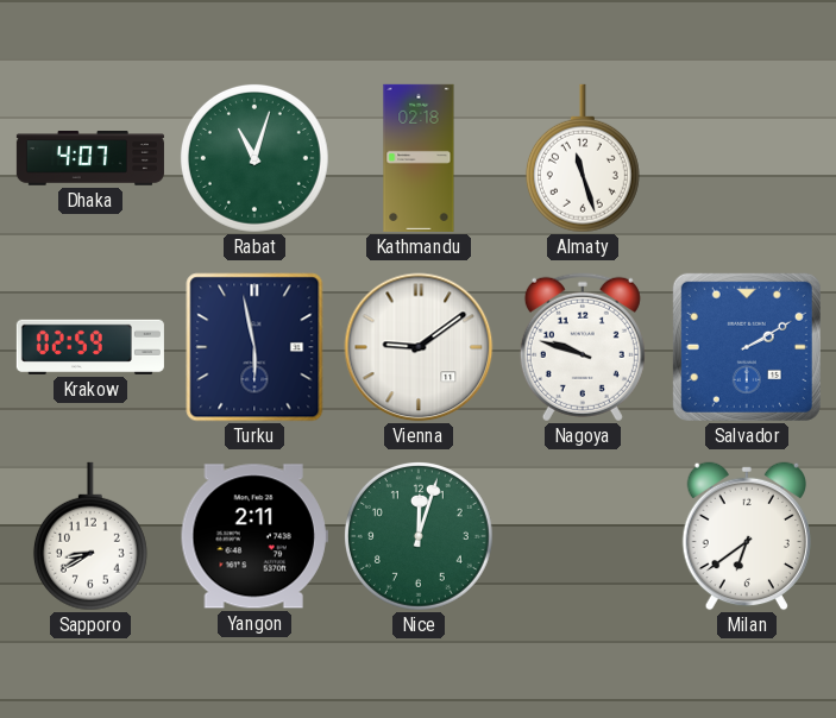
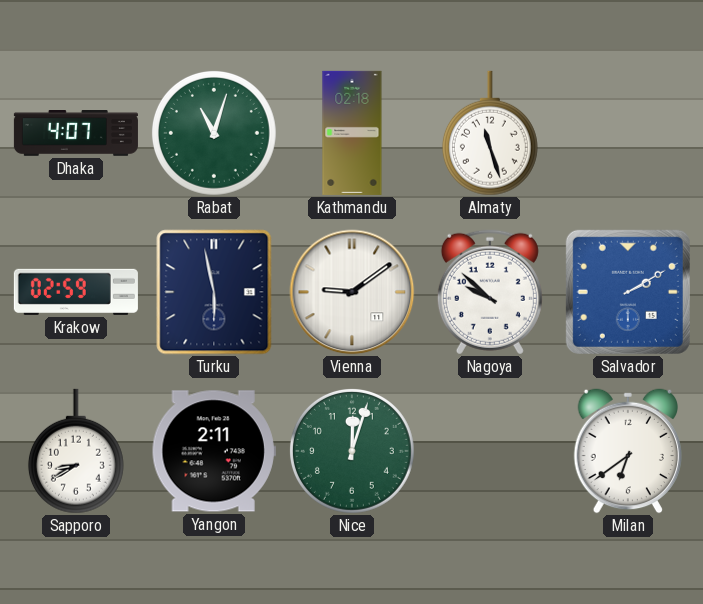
Nagoya: 9:48 -> 9:52 (490, 292)
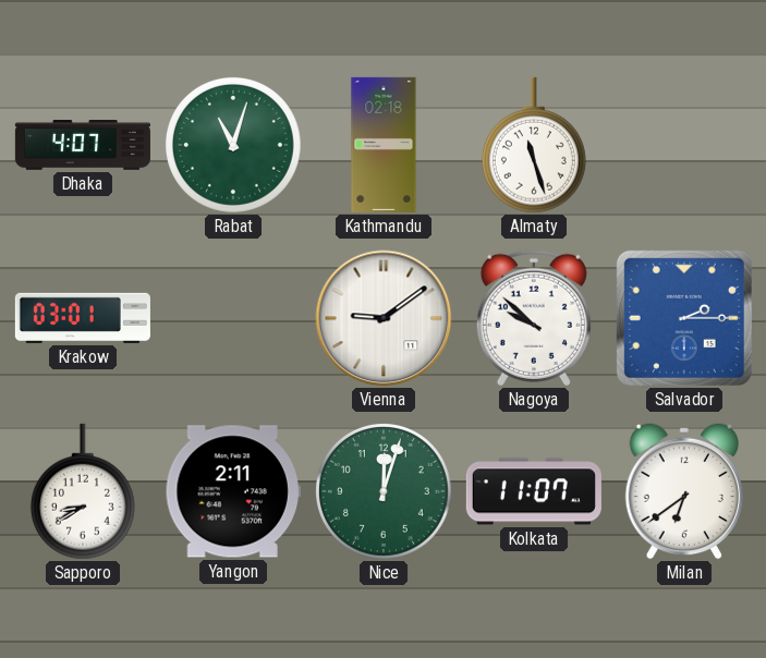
Krakow: 02:59 -> 03:01 (83, 318)
Turku: 5:58 -> none (214, 292)
Salvador: 2:10 -> 2:15 (684, 318)
Kolkata: none -> 11:07 (534, 491)
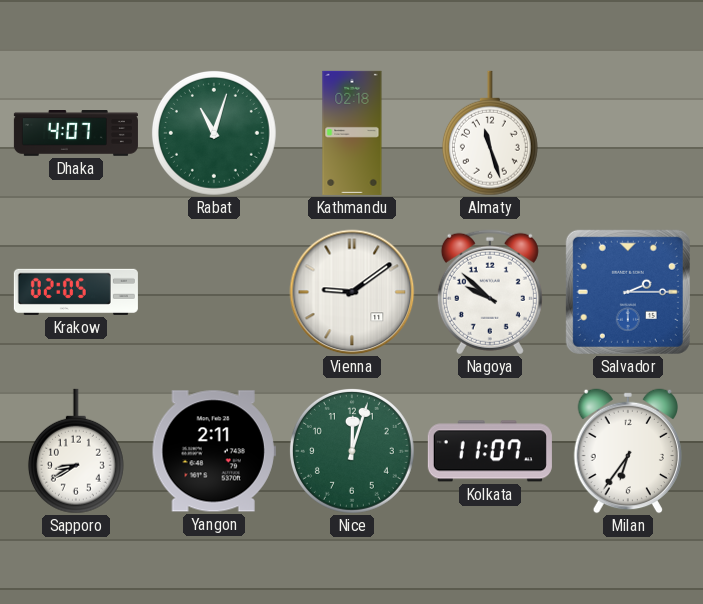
Krakow: 03:01 -> 02:05 (76, 292)
Milan: 6:39 -> 6:36 (627, 451)
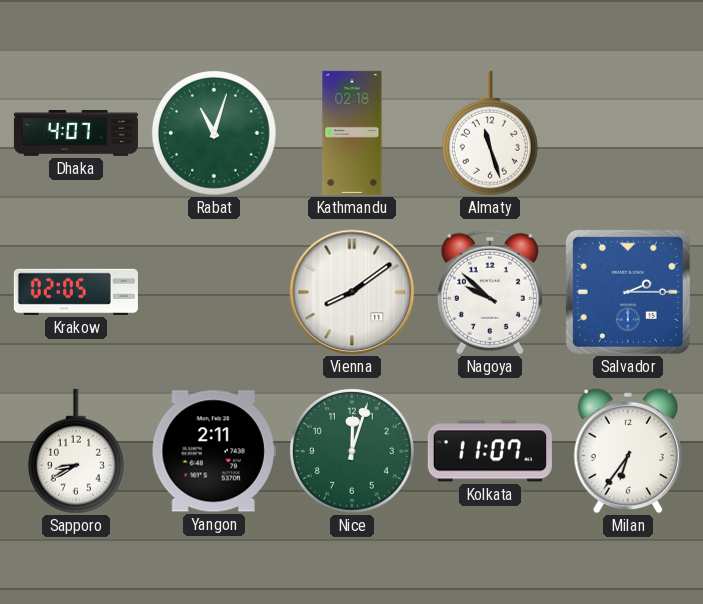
Vienna: 9:09 -> 8:09 (352, 292)
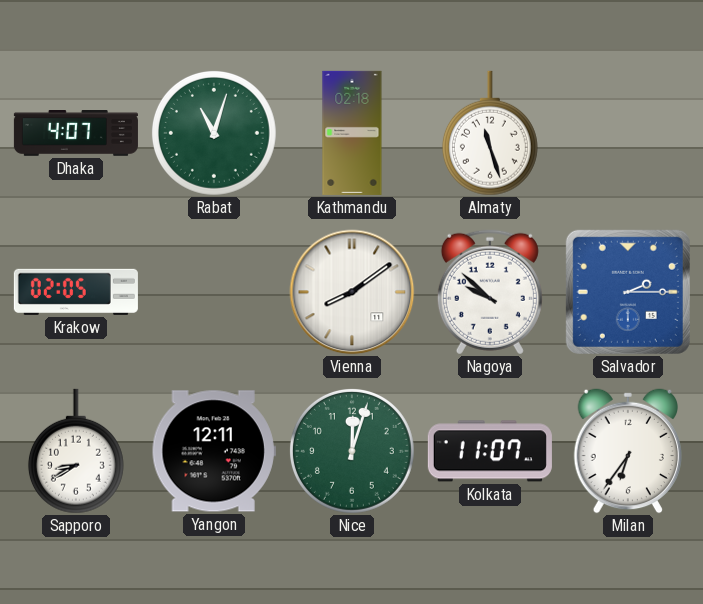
Yangon: 2:11 -> 12:11 (214, 451)
